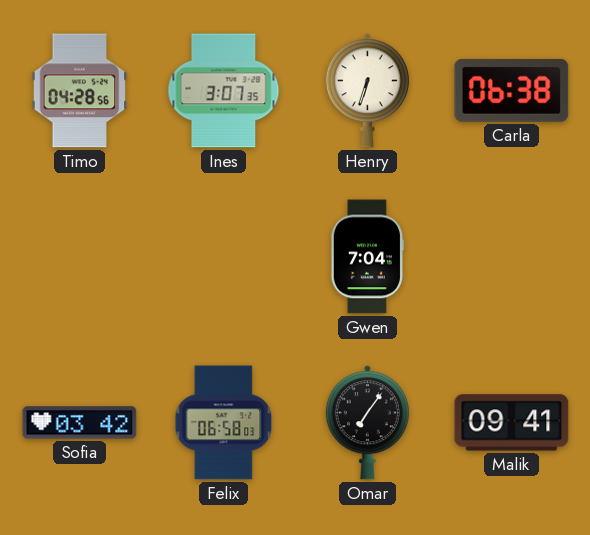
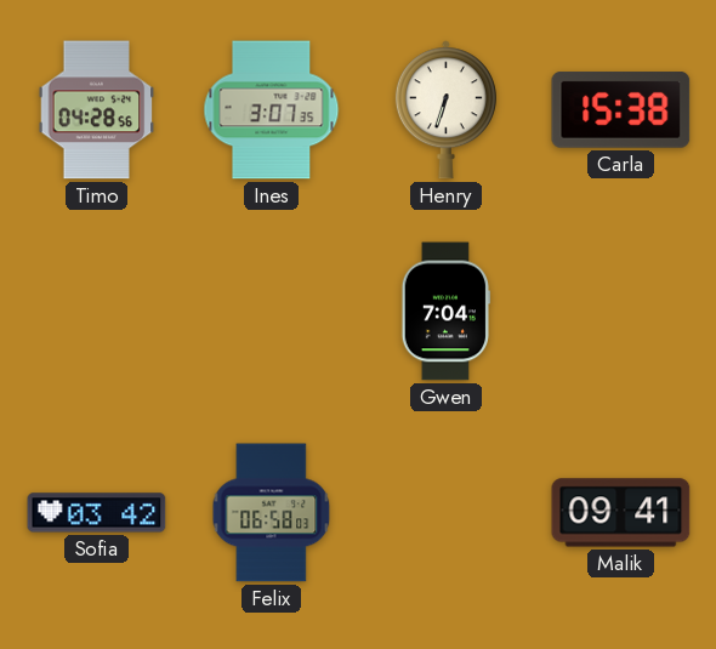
Carla: 06:38 -> 15:38 (621, 110)
Omar: 7:06 -> none (367, 423)
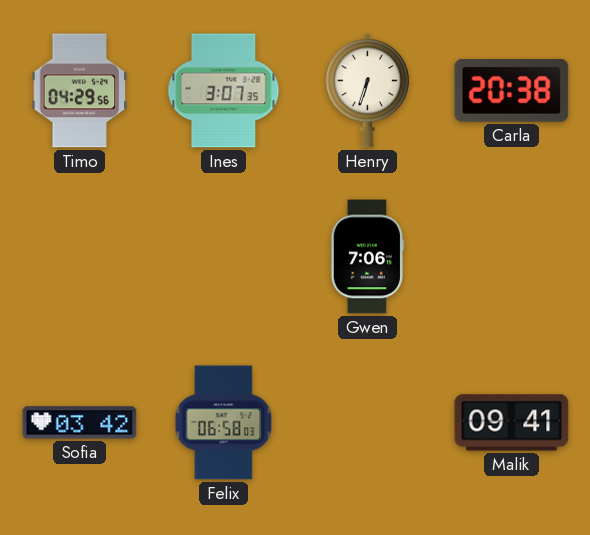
Timo: 04:28 -> 04:29 (80, 91)
Carla: 15:38 -> 20:38 (512, 91)
Gwen: 7:04 -> 7:06 (367, 257)
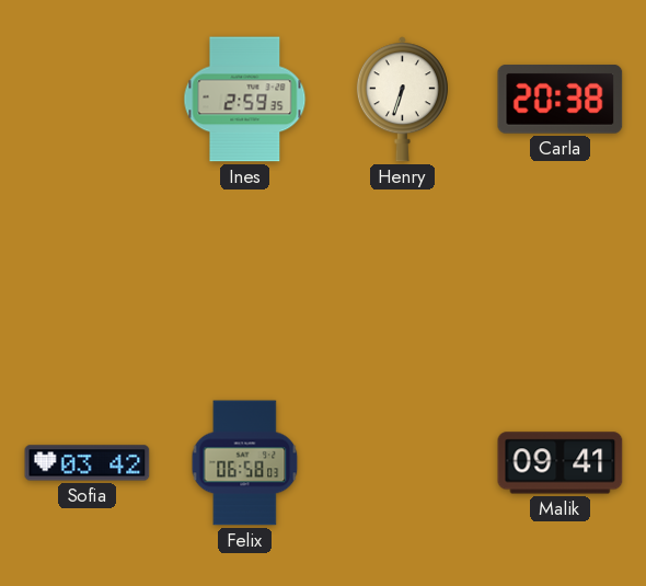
Timo: 04:29 -> none (80, 91)
Ines: 3:07 -> 2:59 (245, 100)
Gwen: 7:06 -> none (367, 257)
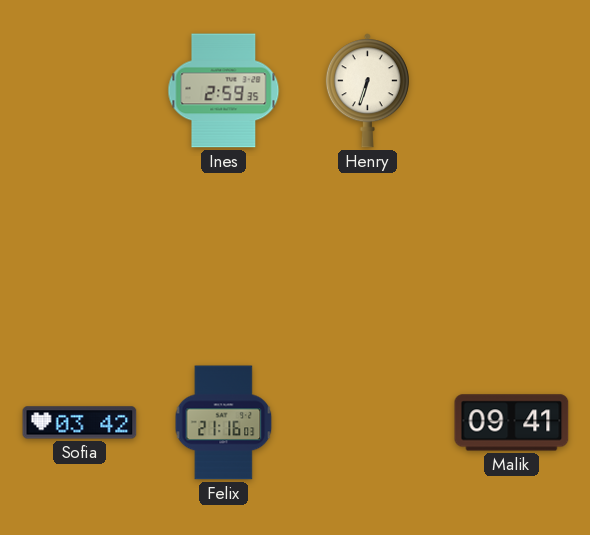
Carla: 20:38 -> none (561, 100)
Felix: 06:58 -> 21:16 (224, 423)
